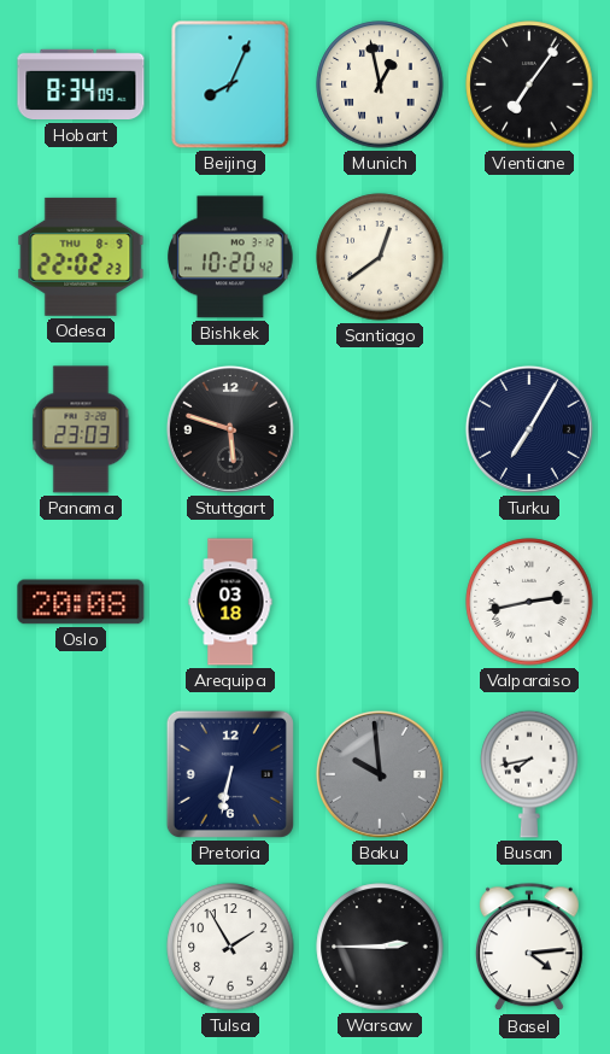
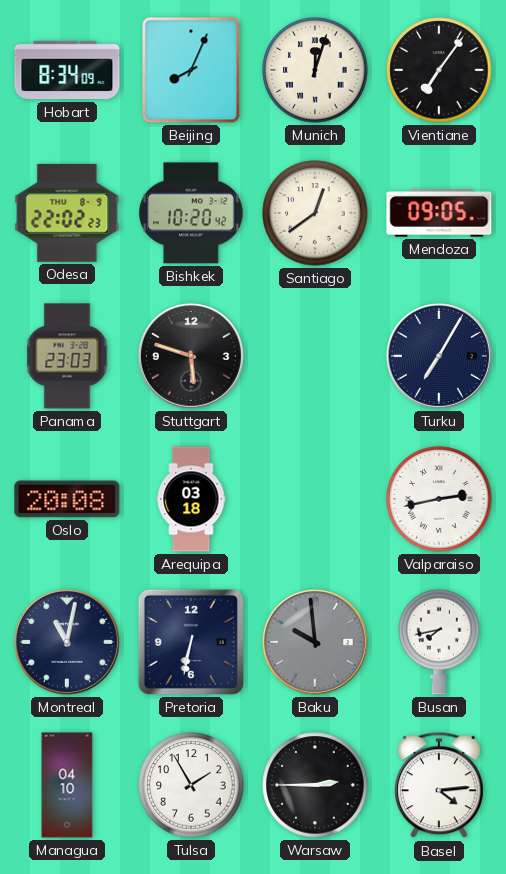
Munich: 12:58 -> 12:03 (315, 70)
Mendoza: none -> 09:05 (439, 213)
Montreal: none -> 11:02 (67, 642)
Managua: none -> 04:10 (67, 785)
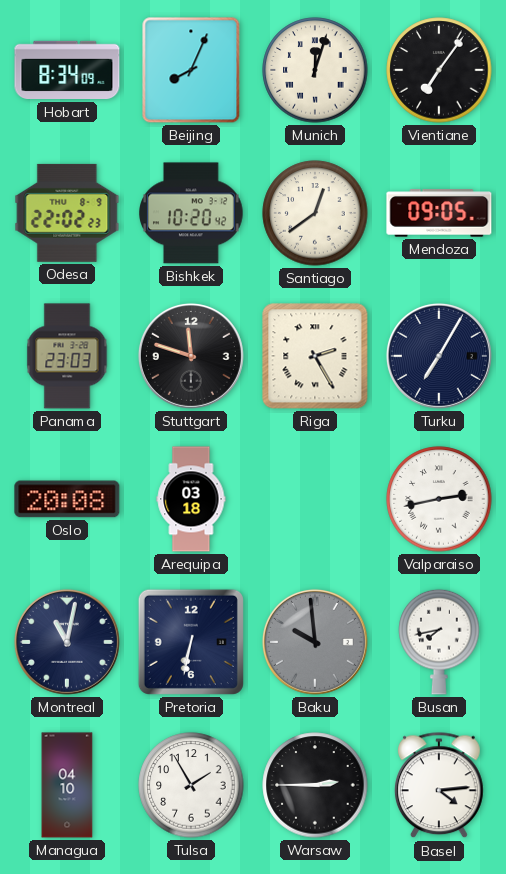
Stuttgart: 5:48 -> 11:48 (191, 356)
Riga: none -> 2:25 (315, 356)
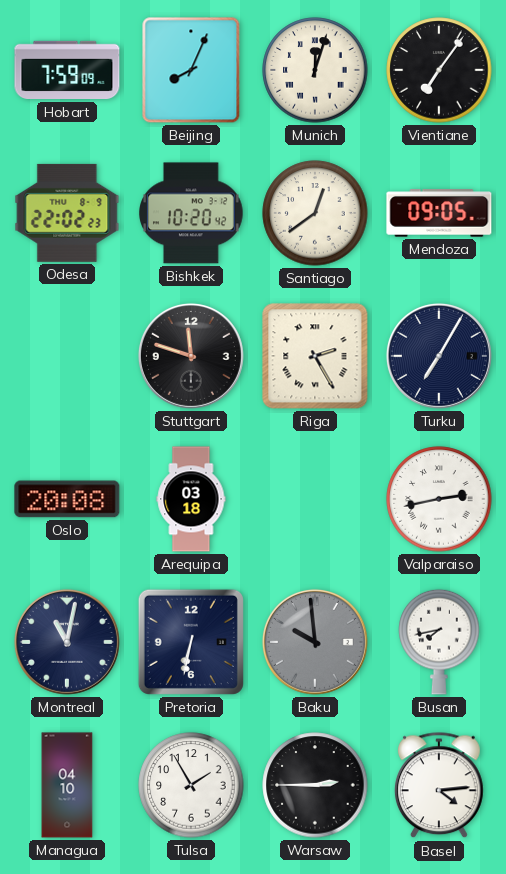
Hobart: 8:34 -> 7:59 (67, 70)
Panama: 23:03 -> none (67, 356)
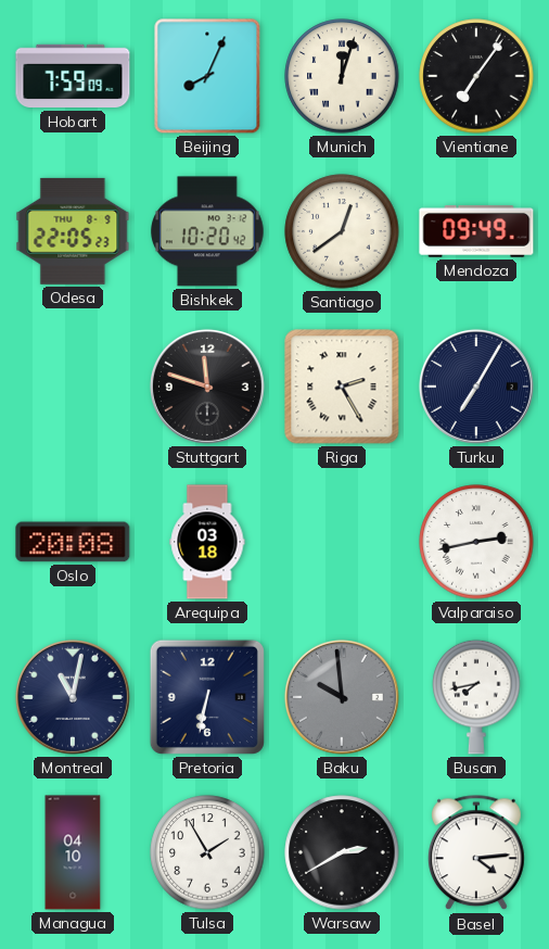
Odesa: 22:02 -> 22:05 (73, 231)
Mendoza: 09:05 -> 09:49 (476, 231)
Warsaw: 2:45 -> 2:40 (342, 852)
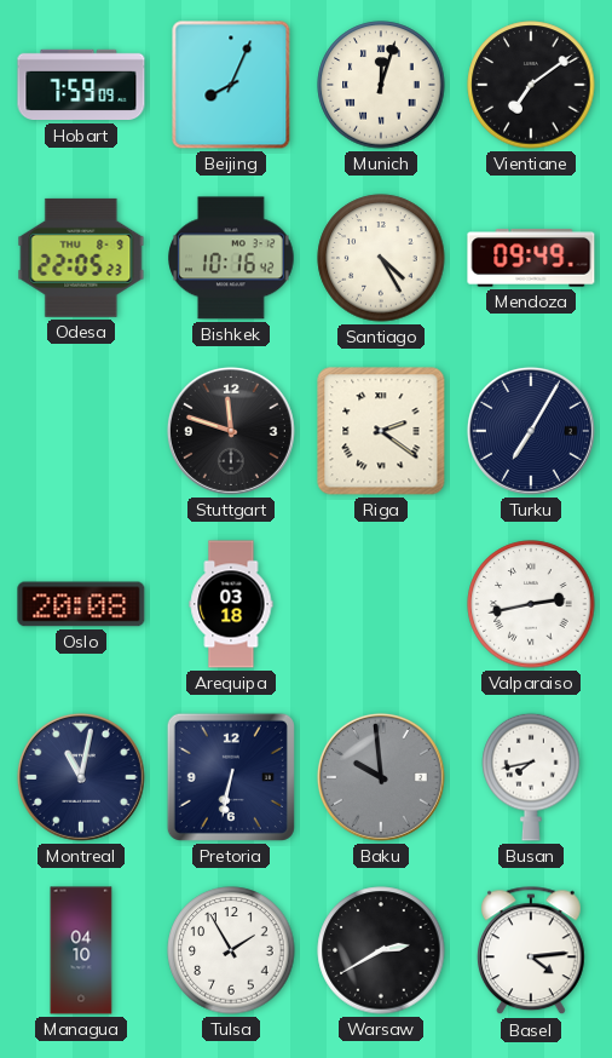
Vientiane: 7:06 -> 7:09 (531, 85)
Bishkek: 10:20 -> 10:16 (232, 258)
Santiago: 12:39 -> 4:25 (381, 258)
Riga: 2:25 -> 2:21 (381, 431)
